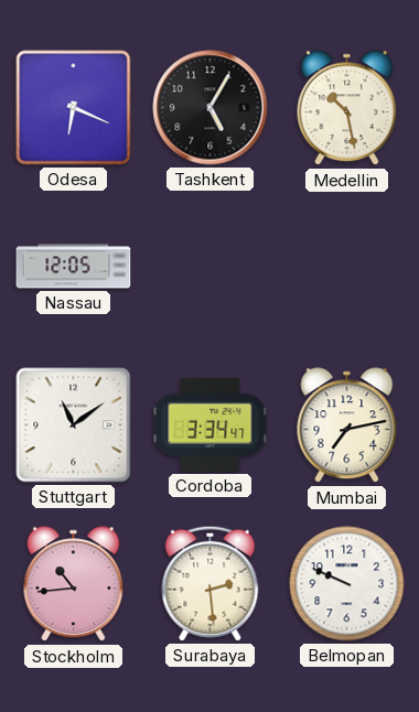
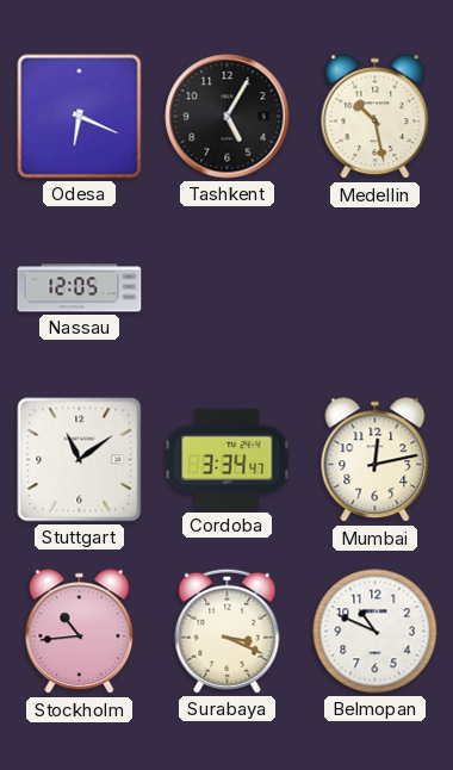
Mumbai: 7:13 -> 12:13 (376, 460)
Surabaya: 2:29 -> 3:19 (228, 631)
Belmopan: 9:49 -> 10:49 (376, 632)
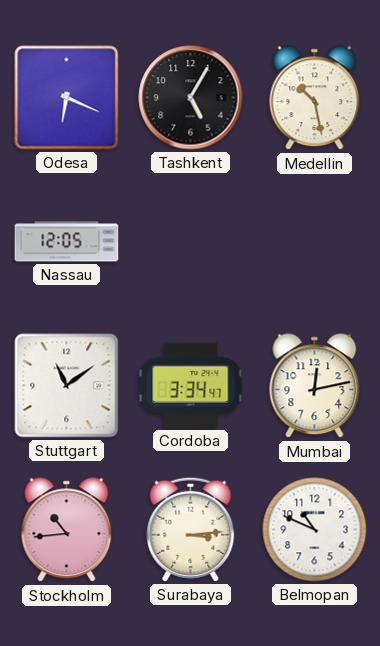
Surabaya: 3:19 -> 3:14 (191, 529)
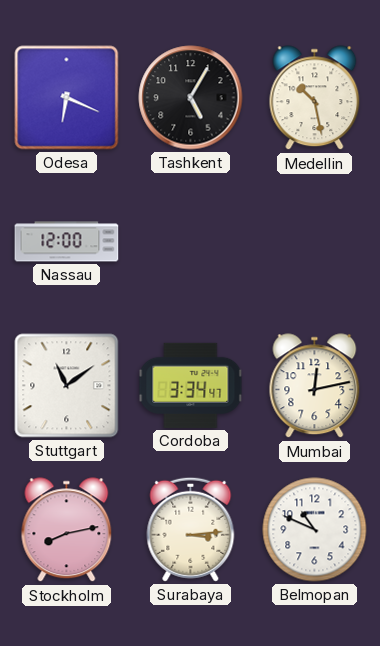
Nassau: 12:05 -> 12:00 (67, 242)
Stockholm: 10:44 -> 8:13 (67, 530)
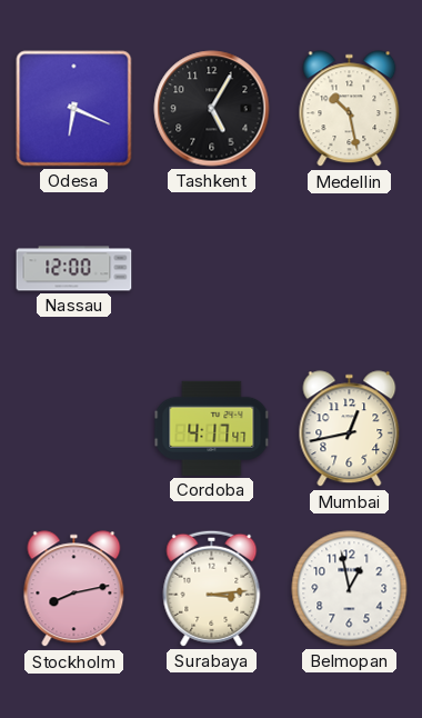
Stuttgart: 11:09 -> none (67, 386)
Cordoba: 3:34 -> 4:17 (212, 428)
Mumbai: 12:13 -> 12:43 (350, 429)
Belmopan: 10:49 -> 12:58 (350, 589)
